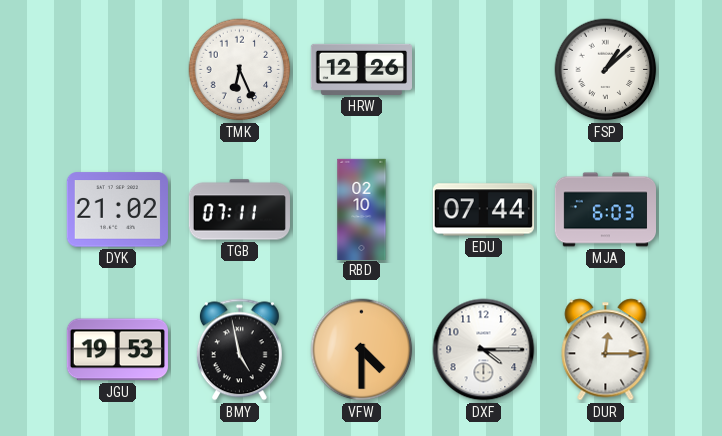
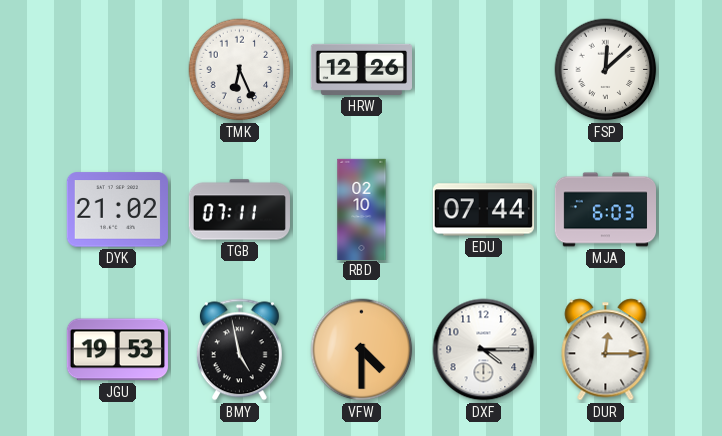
FSP: 1:08 -> 12:08 (606, 70)
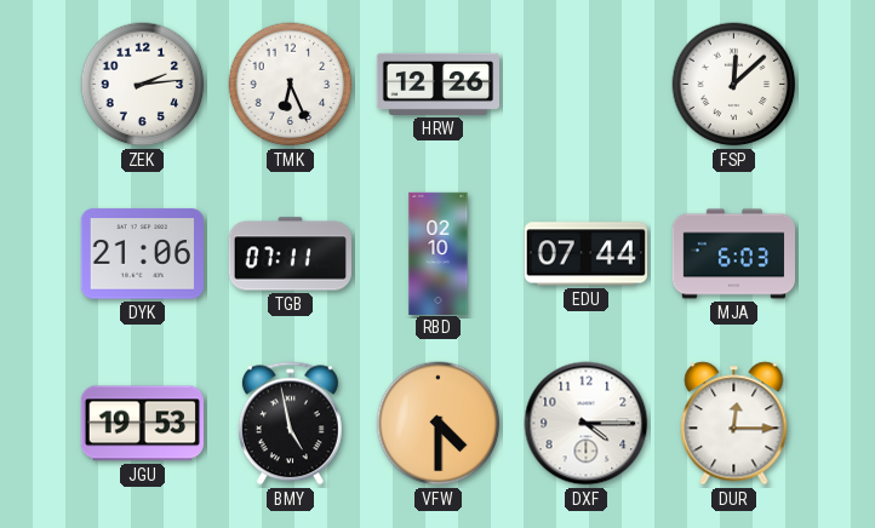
ZEK: none -> 2:14 (143, 85)
DYK: 21:02 -> 21:06 (142, 254)
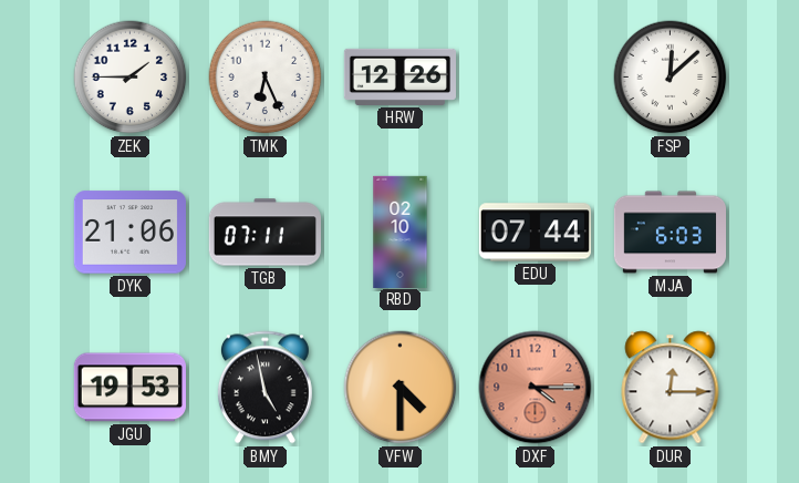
ZEK: 2:14 -> 1:45 (131, 78)
DXF dial: white -> salmon (536, 388)
